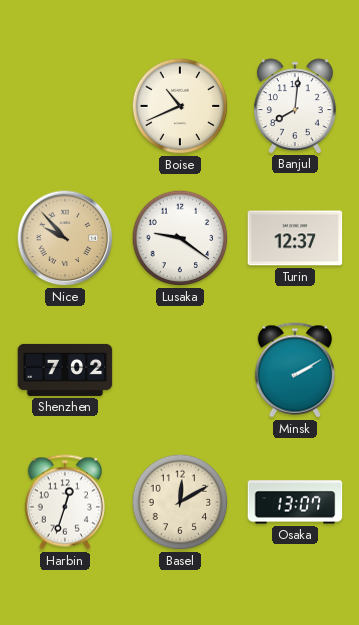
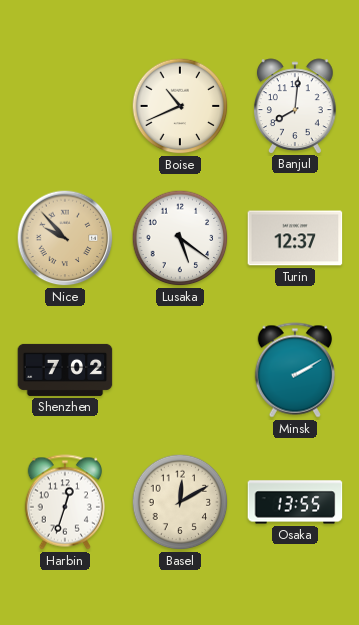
Lusaka: 9:21 -> 5:21 (180, 238)
Osaka: 13:07 -> 13:55 (295, 502)
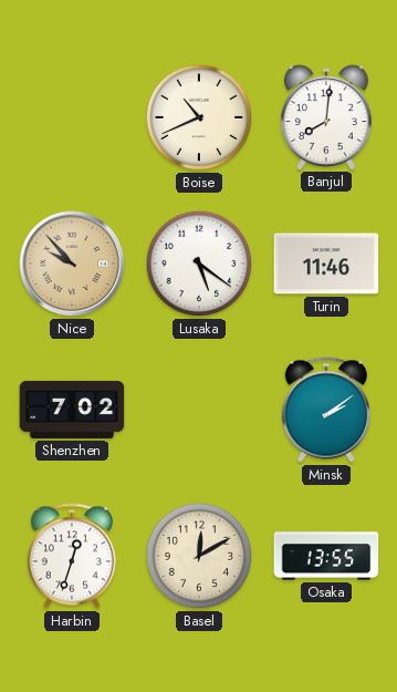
Turin: 12:37 -> 11:46 (326, 264)
Minsk: 2:10 -> 2:09 (326, 410)
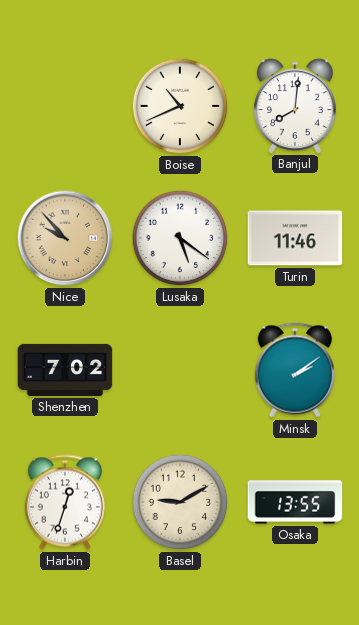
Basel: 12:10 -> 9:10 (180, 502)
